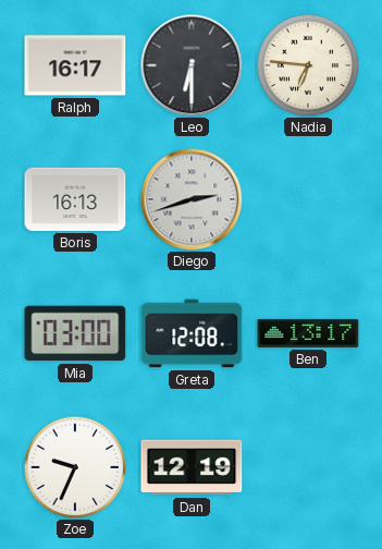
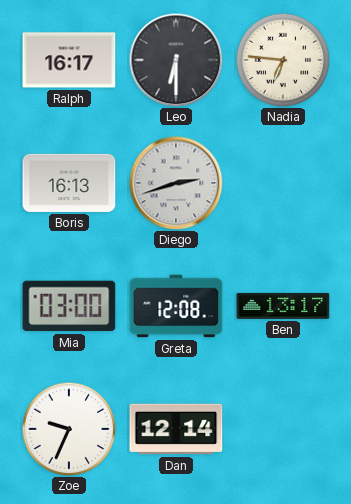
Dan: 12:19 -> 12:14 (176, 429)
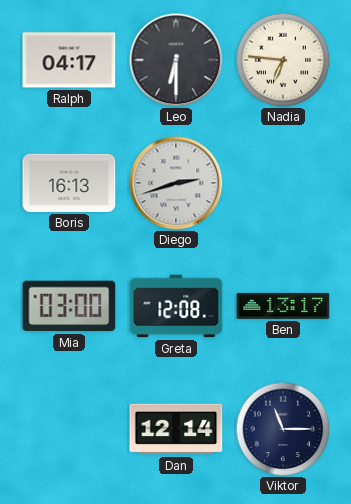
Ralph: 16:17 -> 04:17 (69, 60)
Zoe: 9:34 -> none (69, 429)
Viktor: none -> 11:15 (283, 429)
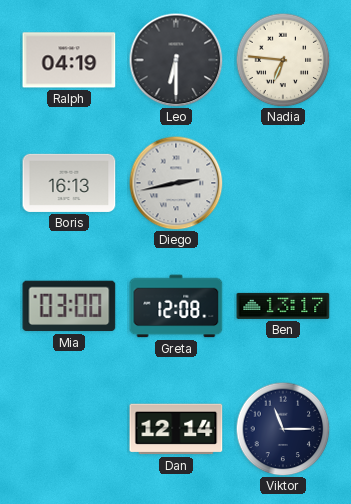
Ralph: 04:17 -> 04:19 (69, 60)
Diego: 2:42 -> 2:43 (176, 183)
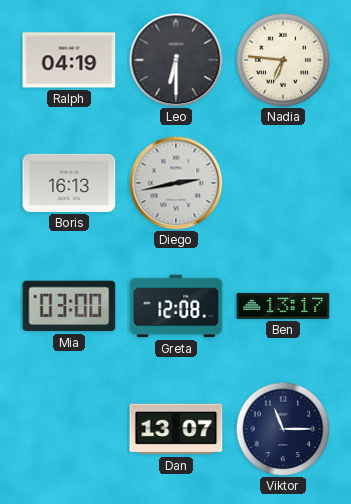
Dan: 12:14 -> 13:07 (176, 429)
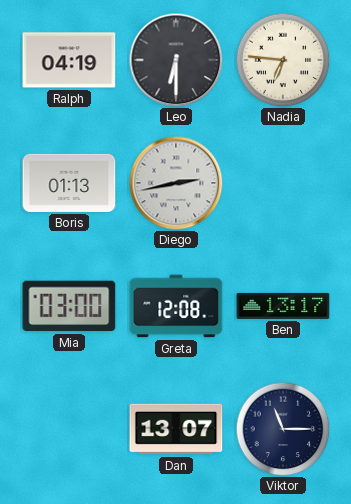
Boris: 16:13 -> 01:13 (69, 183)
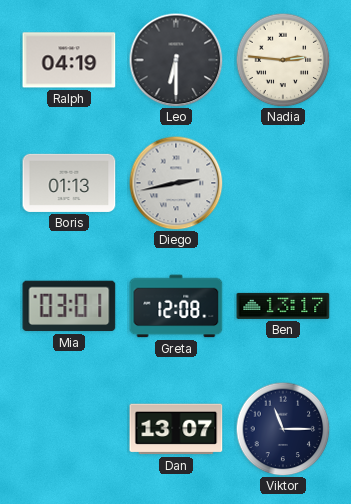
Nadia: 6:46 -> 2:46 (283, 60)
Mia: 03:00 -> 03:01 (69, 306)
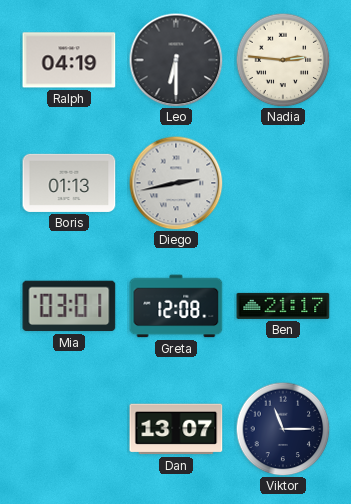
Ben: 13:17 -> 21:17 (283, 306)
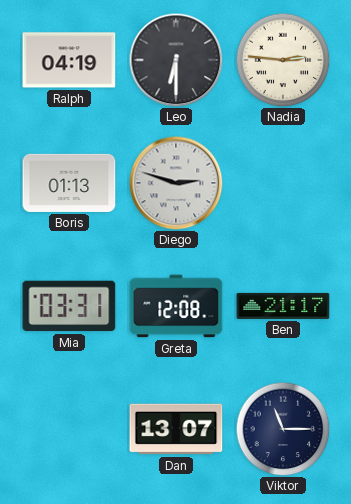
Diego: 2:43 -> 2:48 (176, 183)
Mia: 03:01 -> 03:31 (69, 306)
